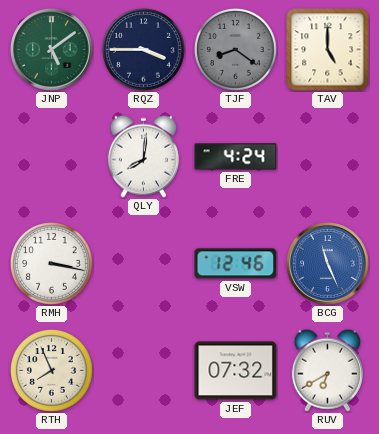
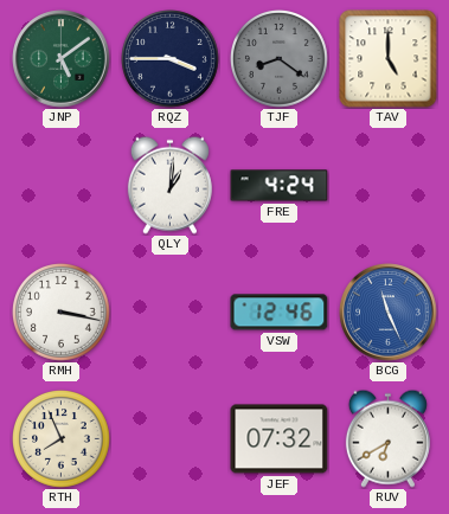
QLY: 8:01 -> 1:01 (169, 185)
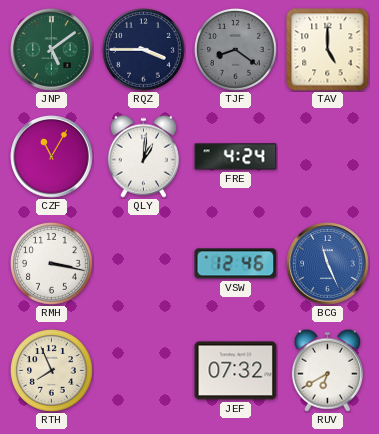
CZF: none -> 11:05 (52, 157)
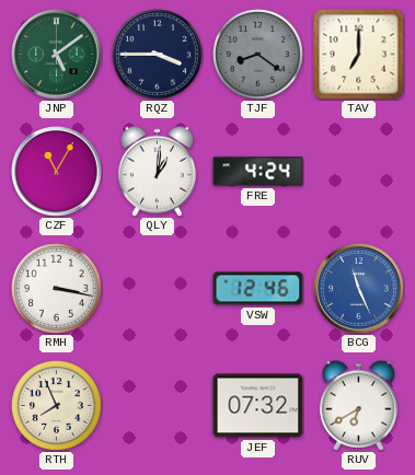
TAV: 5:00 -> 7:00 (359, 55)
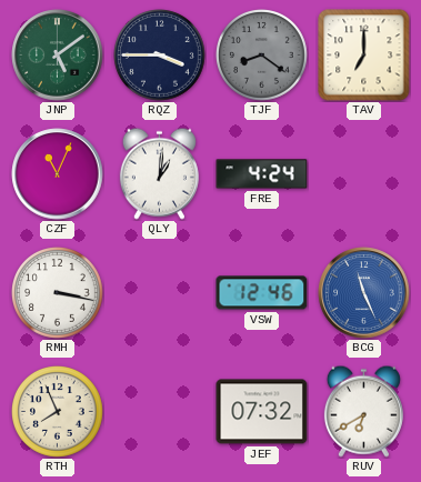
CZF: 11:05 -> 11:04 (58, 174)
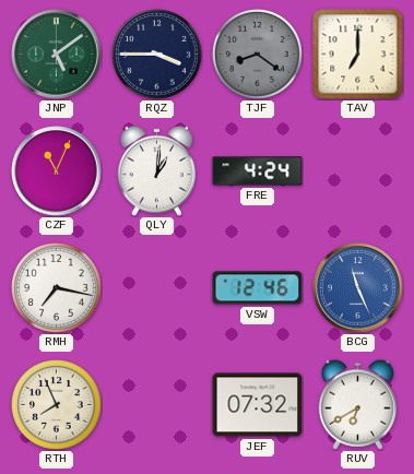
RMH: 3:17 -> 7:17 (57, 288)
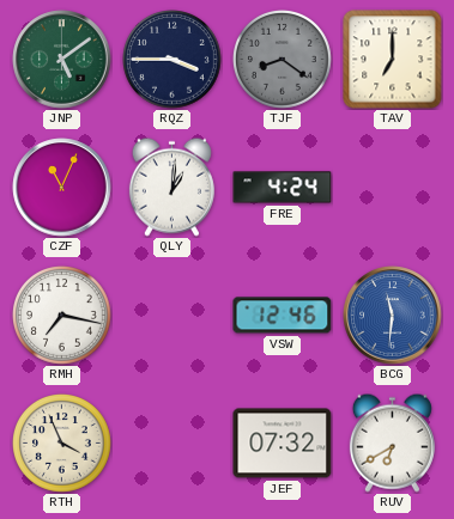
BCG: 11:26 -> 11:31 (393, 316)
RTH: 7:56 -> 3:56 (62, 444)
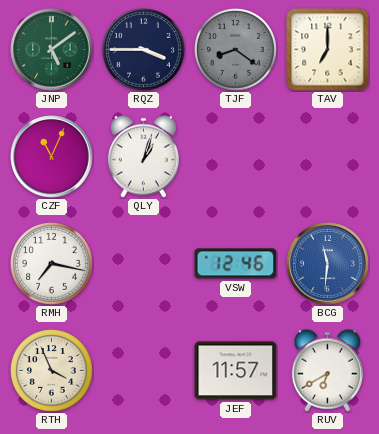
QLY: 1:01 -> 1:03 (143, 156)
FRE: 4:24 -> none (283, 188)
JEF: 07:32 -> 11:57 (236, 371)
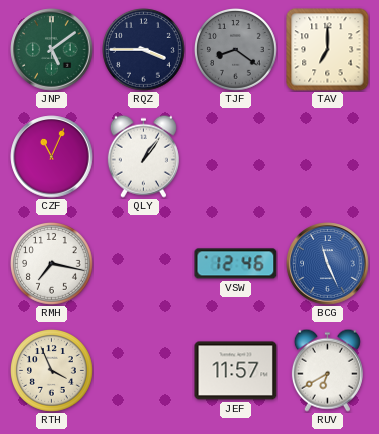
QLY: 1:03 -> 1:06 (143, 156)
BCG: 11:31 -> 11:26 (328, 264)
